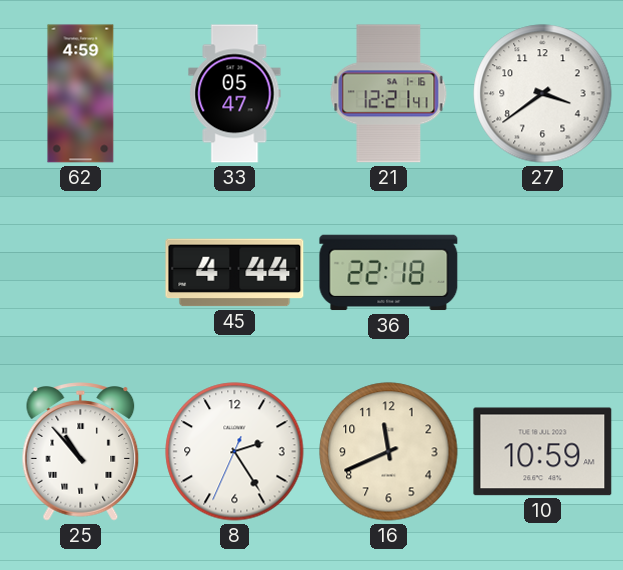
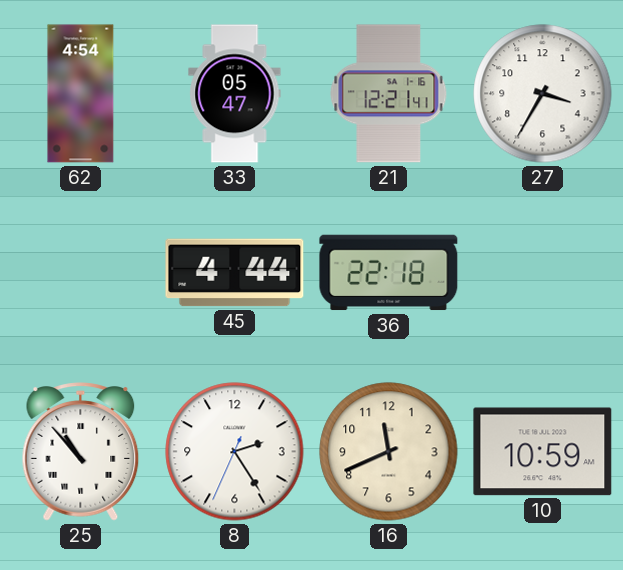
62: 4:59 -> 4:54 (81, 94)
27: 3:39 -> 3:35 (543, 94)
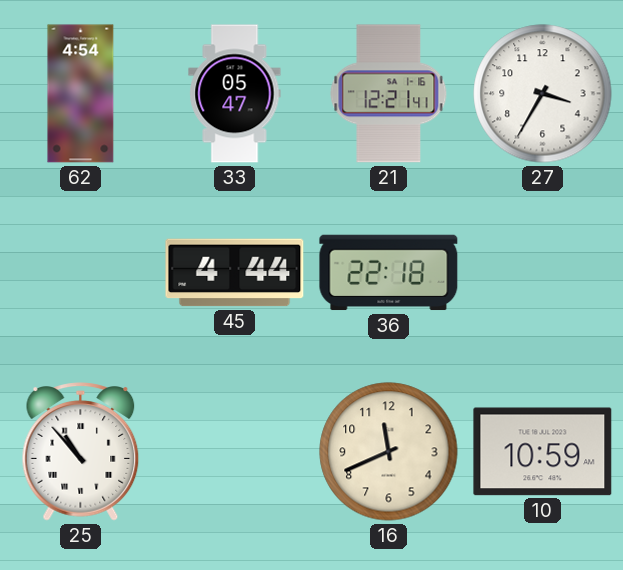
8: 2:24 -> none (235, 452)
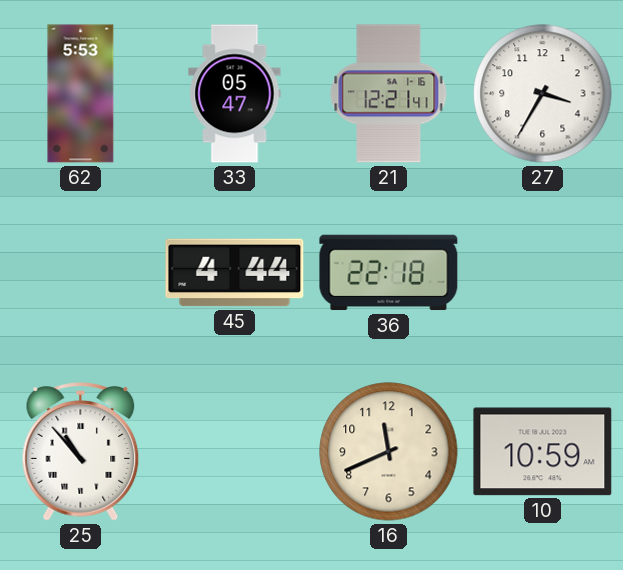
62: 4:54 -> 5:53 (81, 94)
